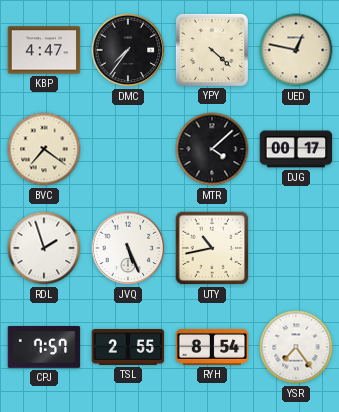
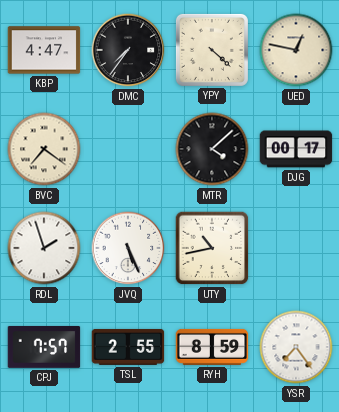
RYH: 8:54 -> 8:59 (212, 347)
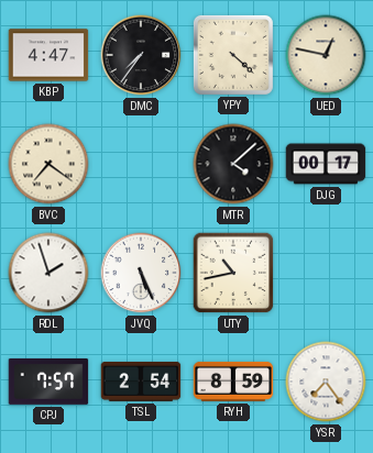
TSL: 2:55 -> 2:54 (141, 382)
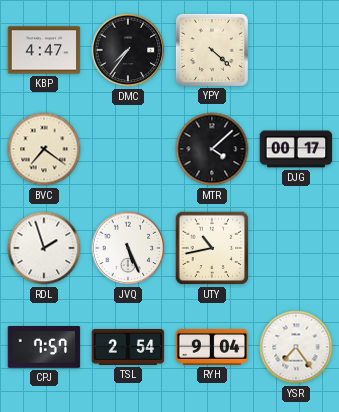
UED: 12:47 -> none (326, 55)
RYH: 8:59 -> 9:04 (212, 347)
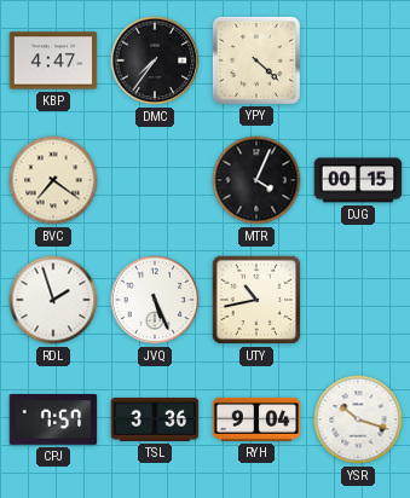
MTR: 4:08 -> 4:04 (256, 180)
DJG: 00:17 -> 00:15 (358, 180)
TSL: 2:54 -> 3:36 (155, 419)
YSR: 7:24 -> 10:18 (358, 419)
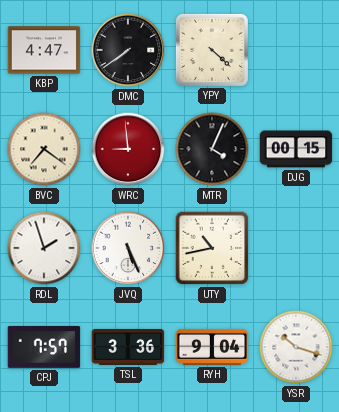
DMC: 7:36 -> 7:39 (128, 50)
WRC: none -> 8:59 (128, 149)
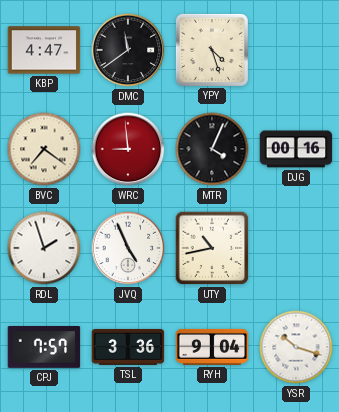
DMC: 7:39 -> 11:39 (128, 50)
YPY: 4:22 -> 4:27 (212, 50)
DJG: 00:15 -> 00:16 (296, 149)
JVQ: 5:26 -> 4:56 (128, 248)
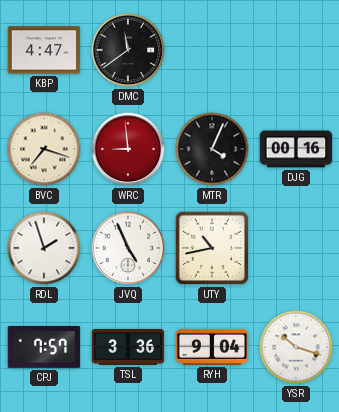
YPY: 4:27 -> none (212, 50)
BVC: 7:21 -> 7:18 (44, 149)
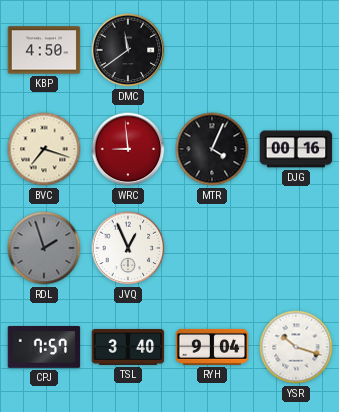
KBP: 4:47 -> 4:50 (44, 50)
RDL dial: white -> grey (44, 248)
JVQ: 4:56 -> 12:56 (128, 248)
UTY: 10:43 -> none (212, 248)
TSL: 3:36 -> 3:40 (128, 347)
